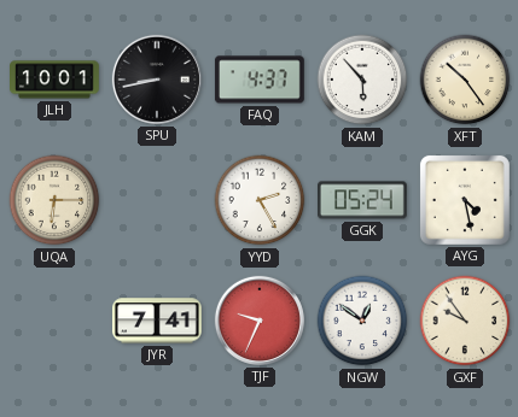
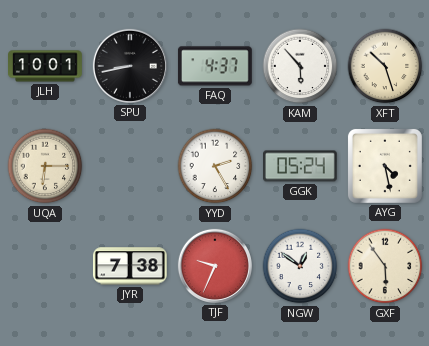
XFT: 10:24 -> 10:27 (385, 66)
JYR: 7:41 -> 7:38 (130, 266)
GXF: 9:54 -> 5:54 (385, 266)
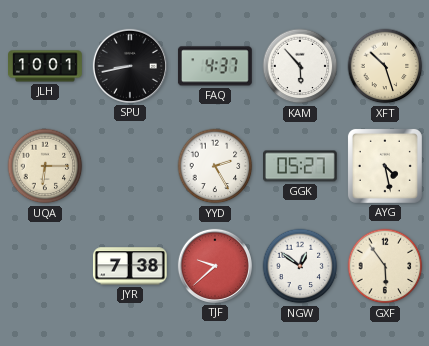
GGK: 05:24 -> 05:27 (301, 166)
TJF: 9:34 -> 9:38 (215, 266)
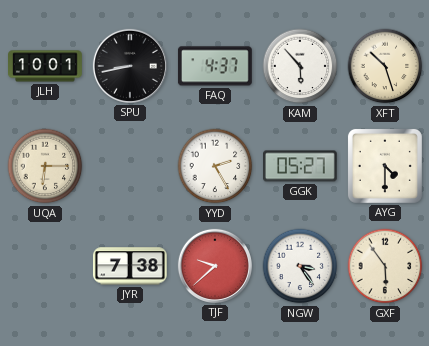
AYG: 4:28 -> 4:30 (385, 166)
NGW: 12:51 -> 3:24 (300, 266)
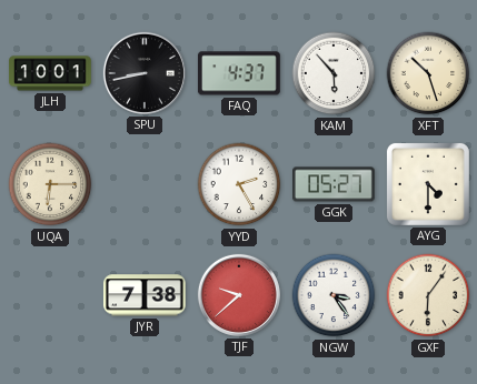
GXF: 5:54 -> 6:06 (428, 295)
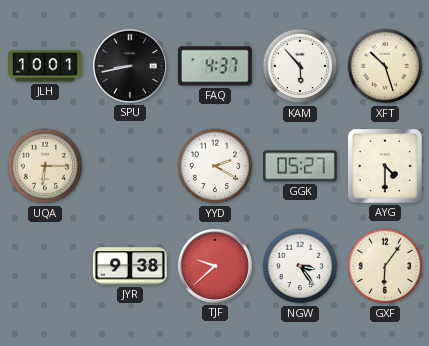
YYD: 2:25 -> 2:20 (215, 166)
JYR: 7:38 -> 9:38 (130, 266)
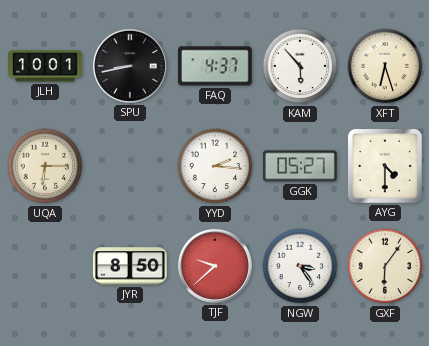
XFT: 10:27 -> 6:27 (385, 66)
YYD: 2:20 -> 2:16 (215, 166)
JYR: 9:38 -> 8:50 (130, 266)
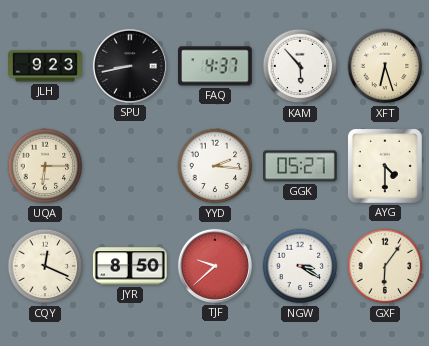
JLH: 10:01 -> 9:23 (46, 66)
CQY: none -> 12:19 (45, 266)
NGW: 3:24 -> 3:20 (300, 266)
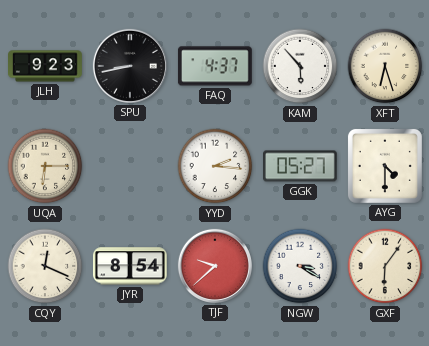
JYR: 8:50 -> 8:54 (130, 266)
